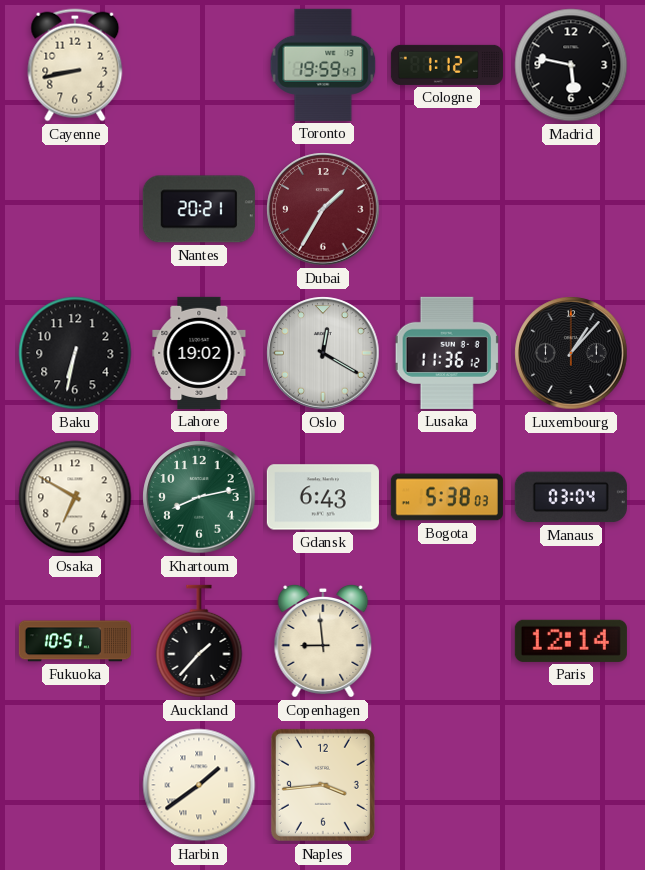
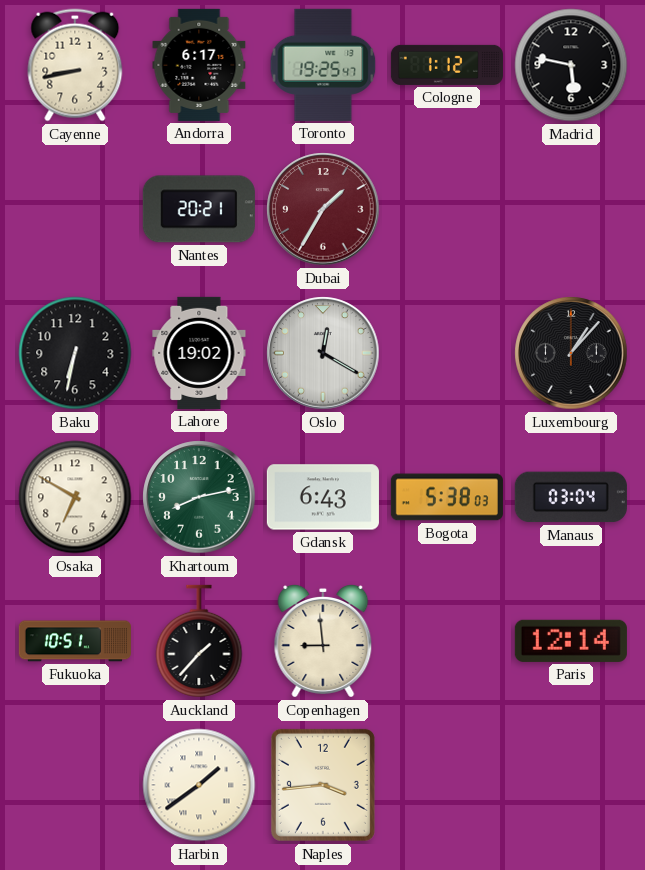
Andorra: none -> 6:17 (199, 65)
Toronto: 19:59 -> 19:25 (323, 65)
Lusaka: 11:36 -> none (447, 353)
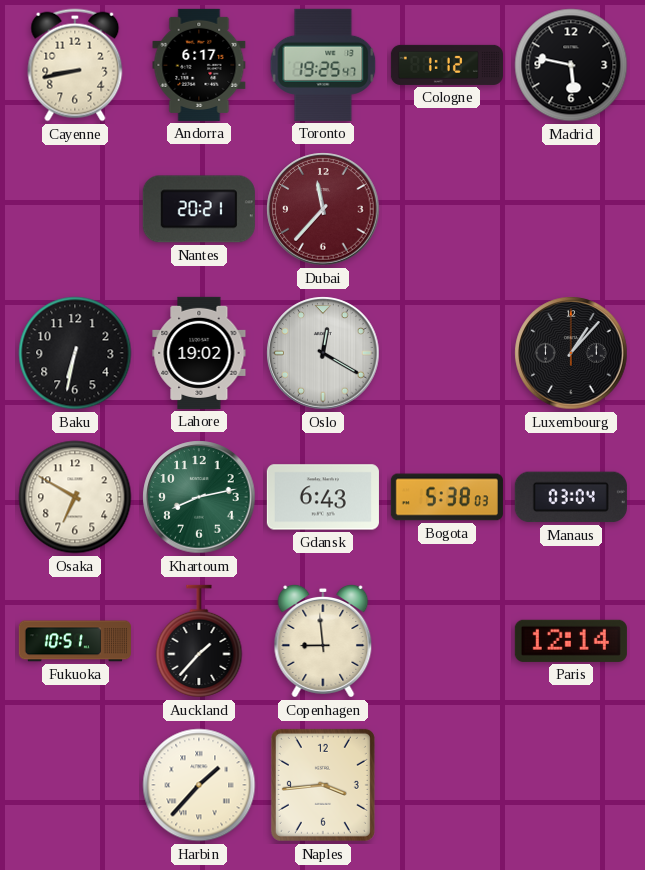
Dubai: 1:35 -> 11:37 (323, 209)
Harbin: 1:39 -> 1:37 (199, 785)
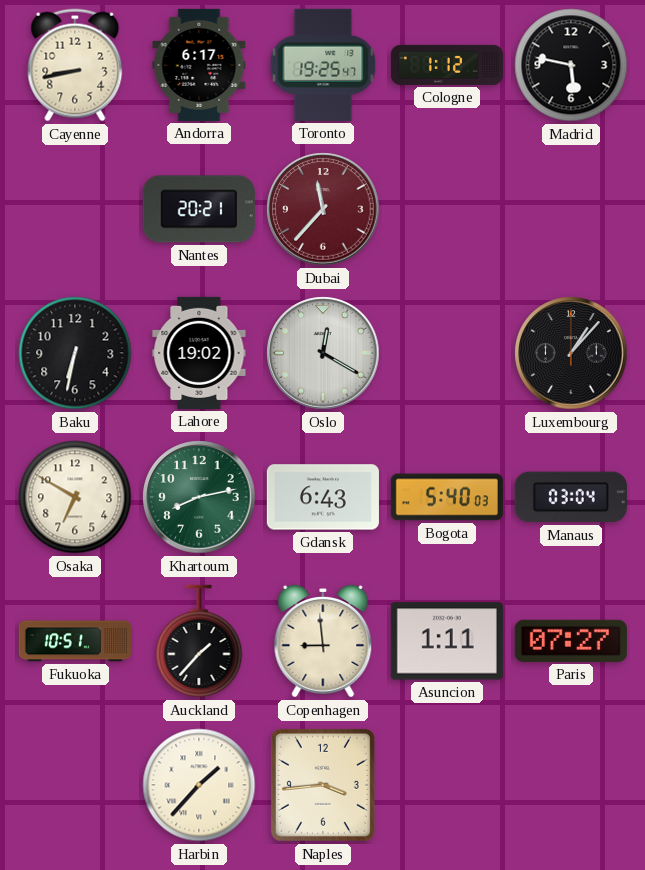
Bogota: 5:38 -> 5:40 (447, 497)
Asuncion: none -> 1:11 (447, 641)
Paris: 12:14 -> 07:27 (571, 641)
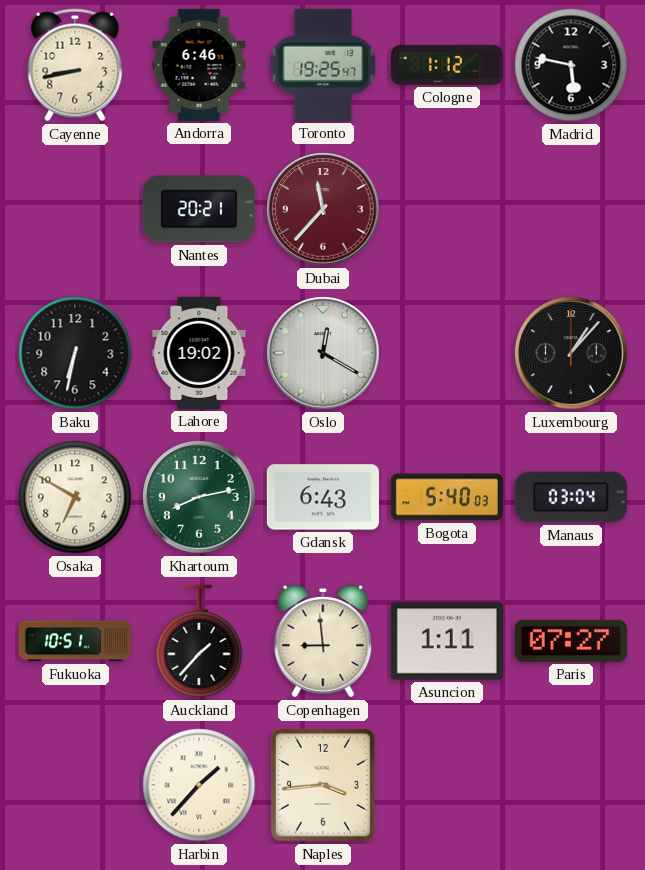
Andorra: 6:17 -> 6:46 (199, 65)
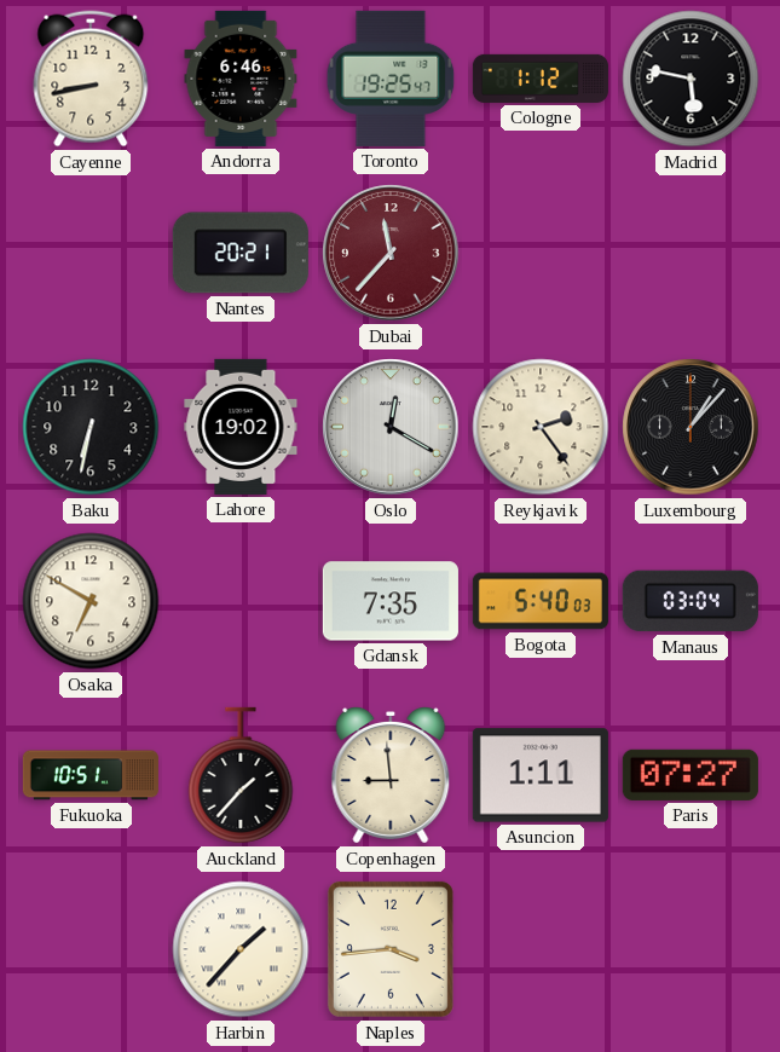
Reykjavik: none -> 2:24 (541, 427)
Khartoum: 8:13 -> none (199, 497)
Gdansk: 6:43 -> 7:35 (391, 601)
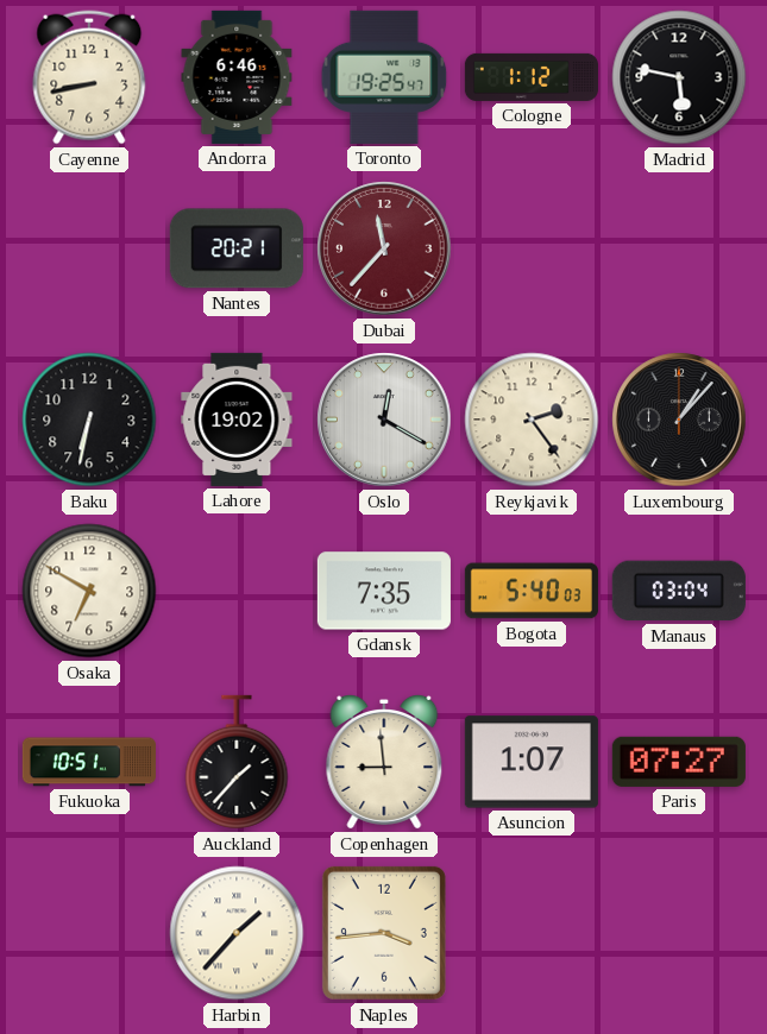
Asuncion: 1:11 -> 1:07 (532, 762)
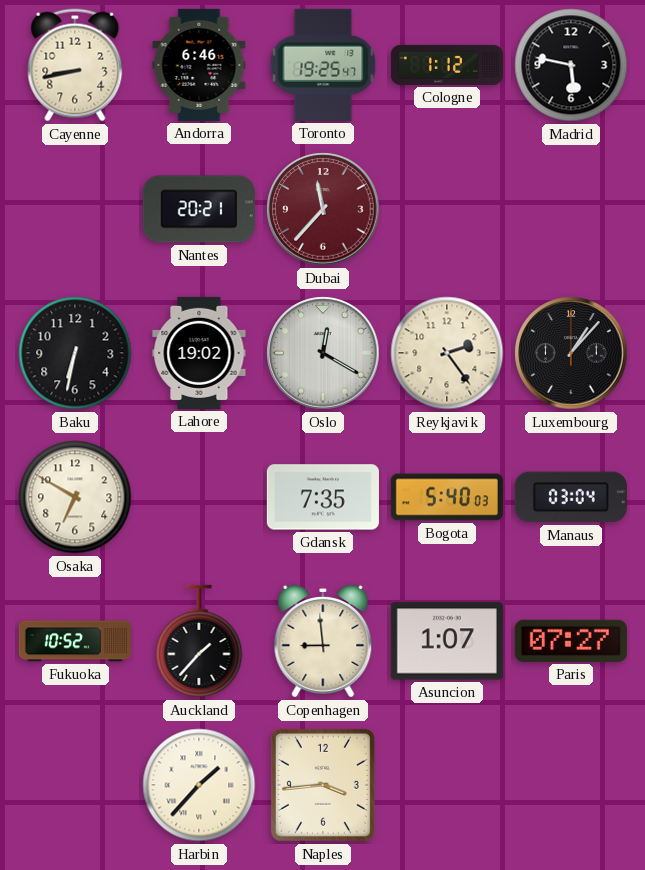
Fukuoka: 10:51 -> 10:52 (75, 641)
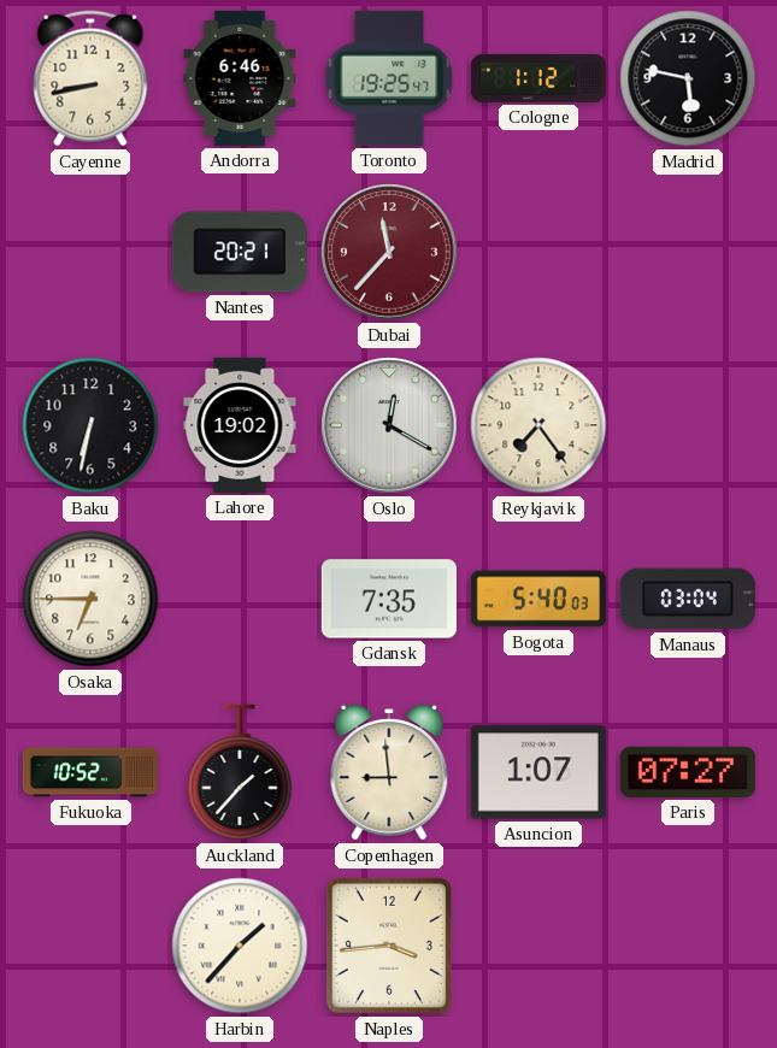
Reykjavik: 2:24 -> 7:24 (538, 425)
Luxembourg: 1:07 -> none (571, 353)
Osaka: 6:50 -> 6:45 (90, 599)
